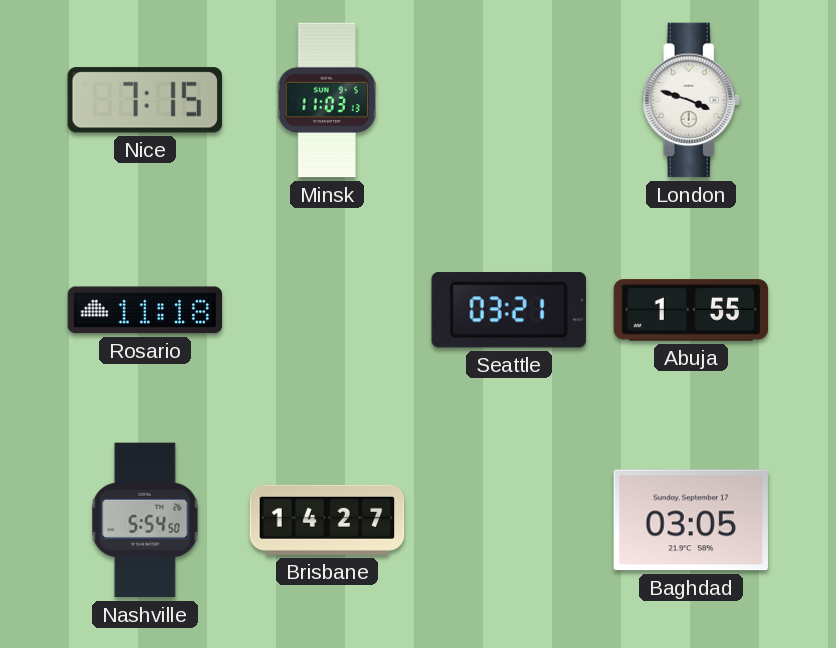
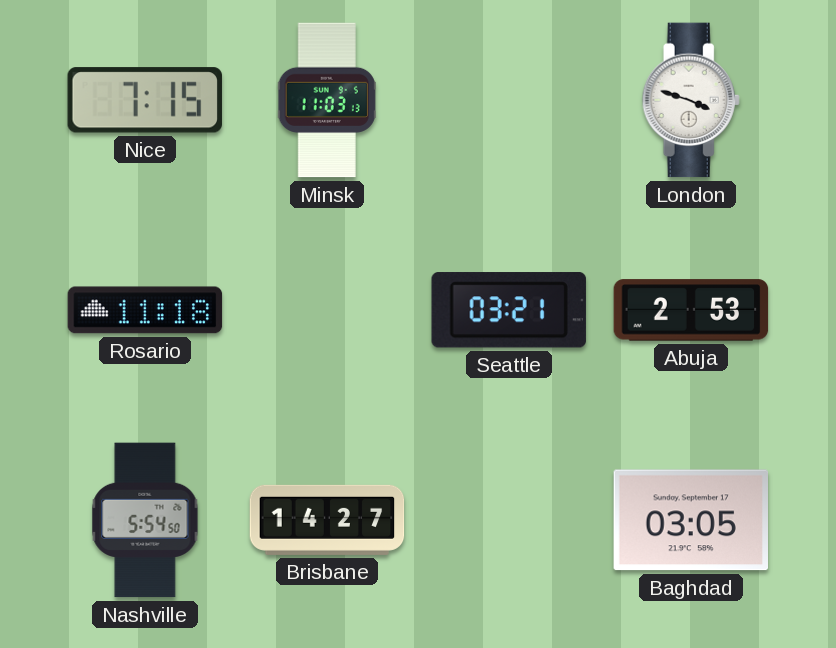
Abuja: 1:55 -> 2:53 (691, 310)
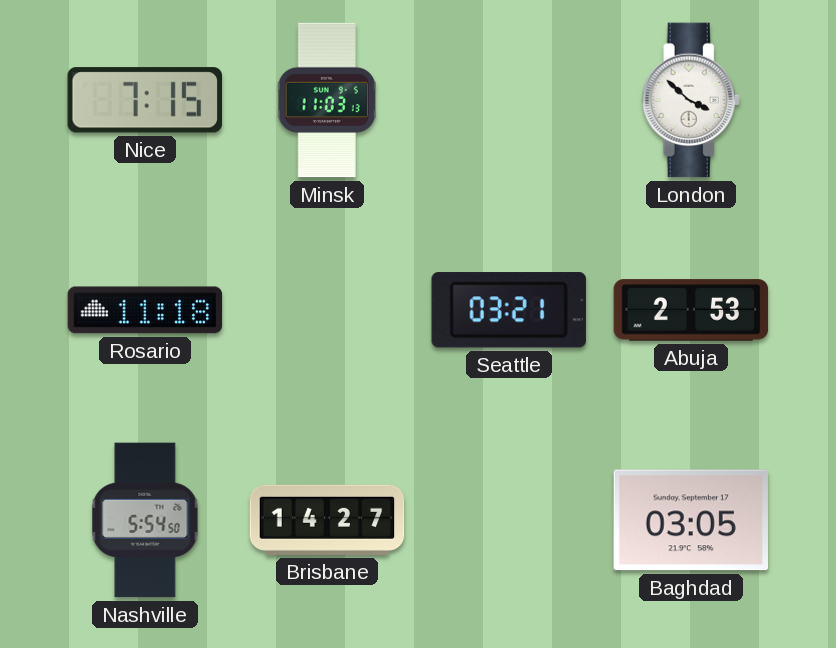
London: 3:48 -> 3:52 (691, 100)
